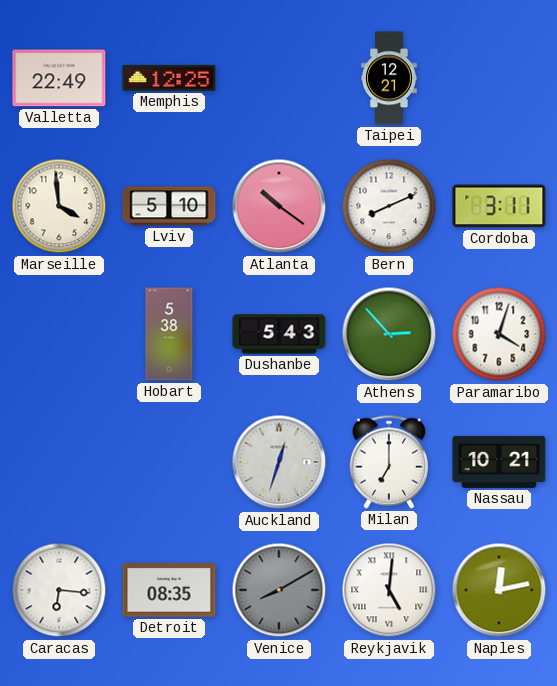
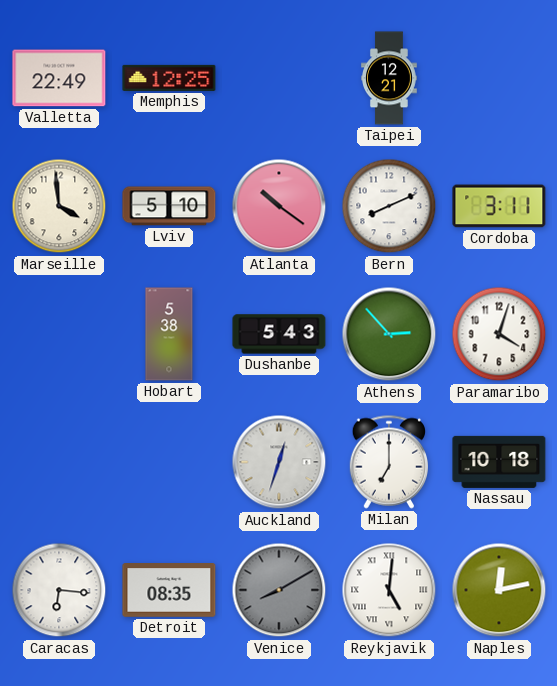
Nassau: 10:21 -> 10:18 (499, 462)
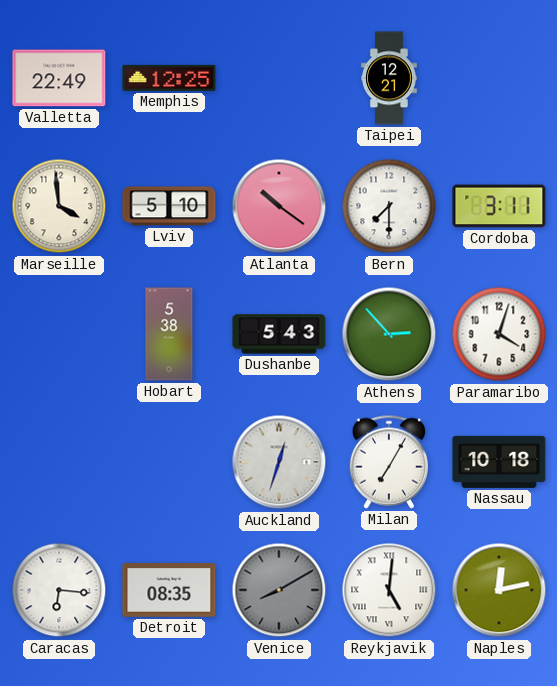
Bern: 8:11 -> 7:30 (389, 206)
Milan: 7:00 -> 7:05 (388, 462)
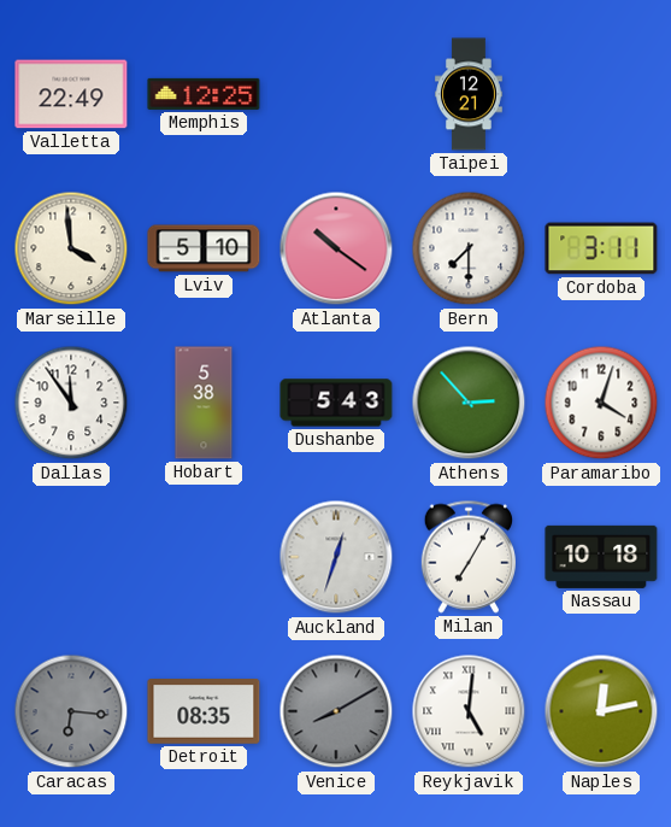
Dallas: none -> 11:54 (71, 403)
Caracas dial: white -> grey (71, 711)
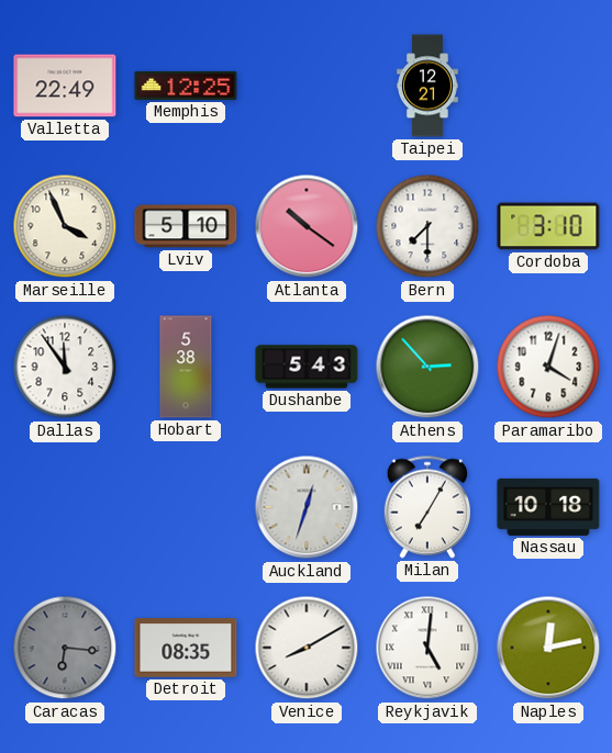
Marseille: 3:59 -> 3:56 (65, 226)
Cordoba: 3:11 -> 3:10 (548, 226)
Venice dial: grey -> white (307, 648)
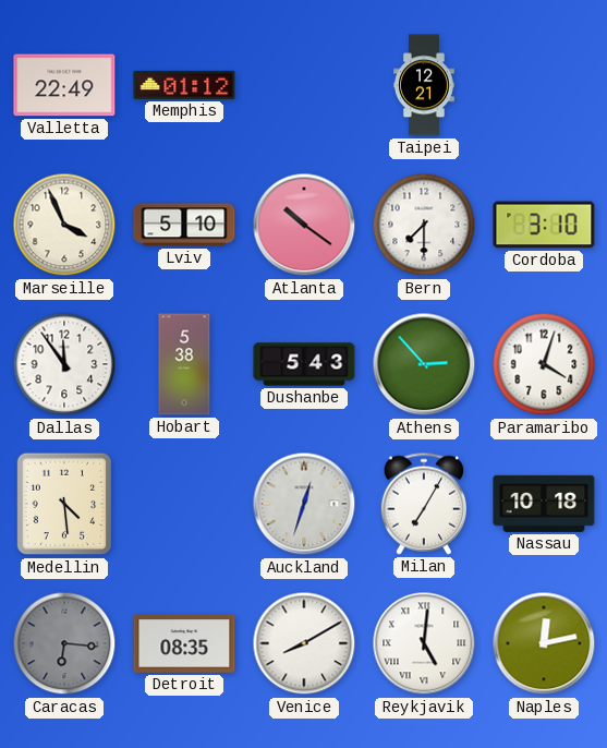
Memphis: 12:25 -> 01:12 (184, 85)
Medellin: none -> 4:29 (64, 504)
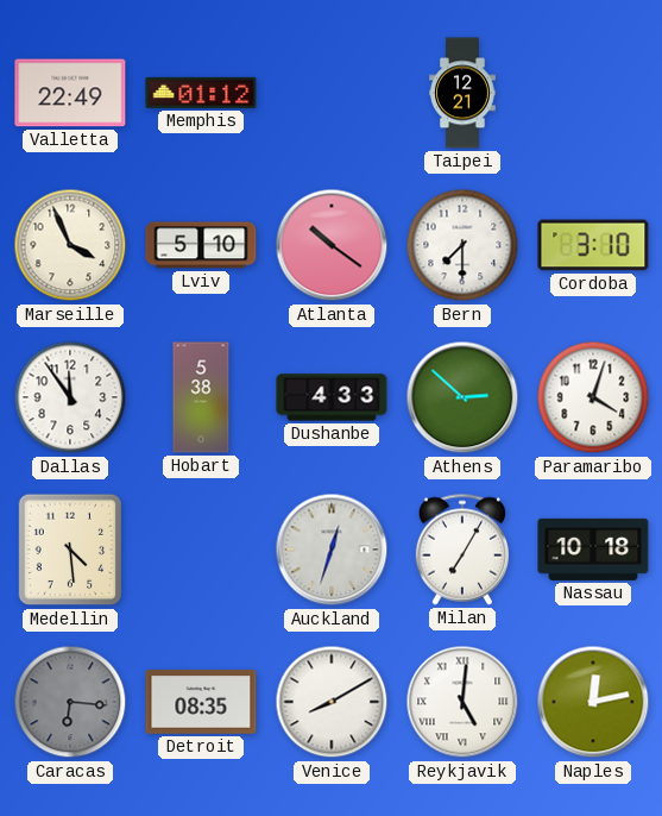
Dushanbe: 5:43 -> 4:33 (332, 397)
Athens: 2:53 -> 2:52 (462, 397)
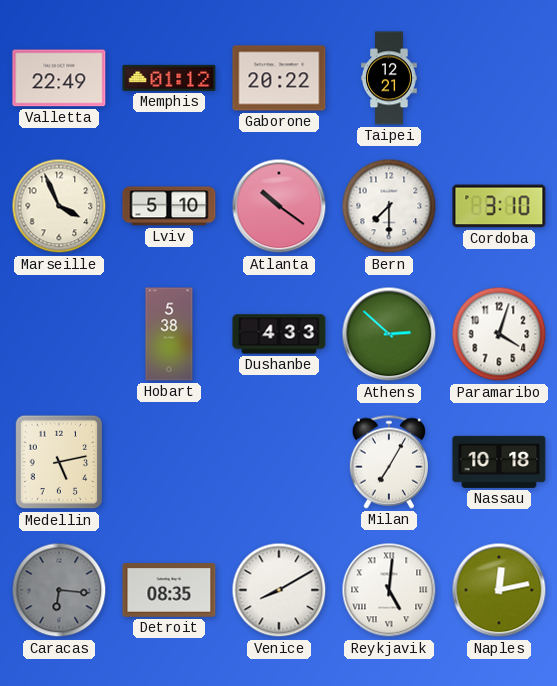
Gaborone: none -> 20:22 (279, 78)
Dallas: 11:54 -> none (70, 397)
Medellin: 4:29 -> 5:13 (59, 462)
Auckland: 12:33 -> none (332, 550)
